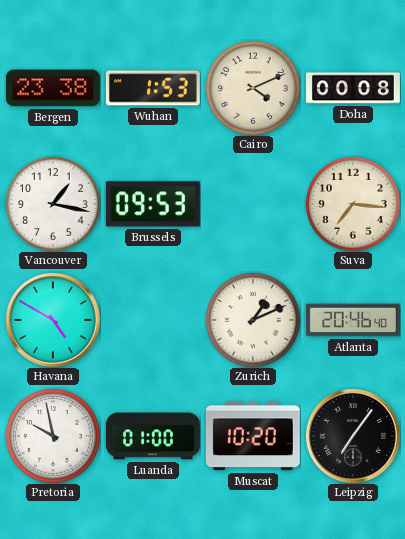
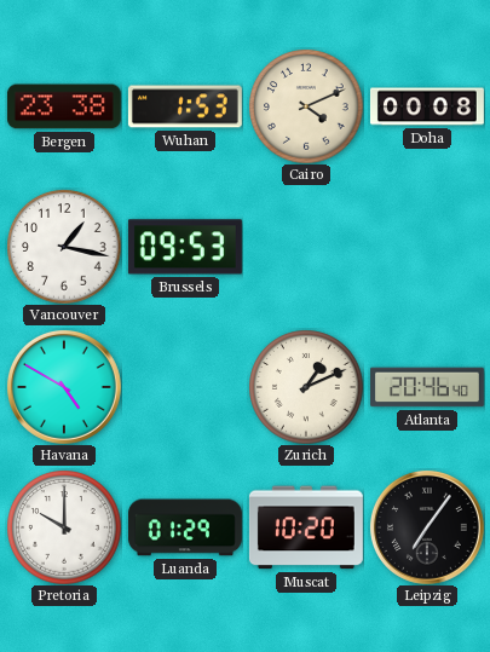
Suva: 7:16 -> none (353, 204)
Pretoria: 9:58 -> 10:00 (64, 527)
Luanda: 01:00 -> 01:29 (185, 527)
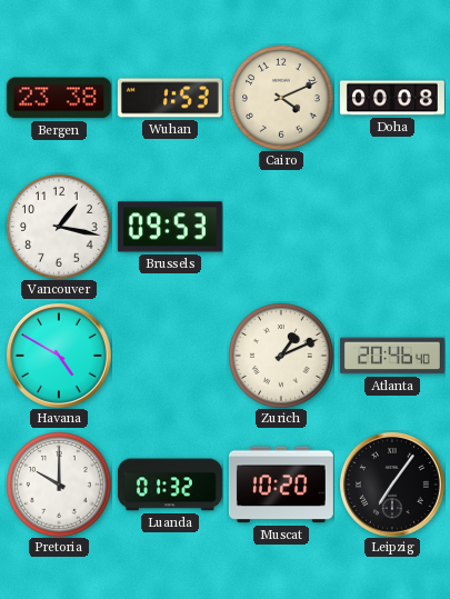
Luanda: 01:29 -> 01:32 (170, 485)
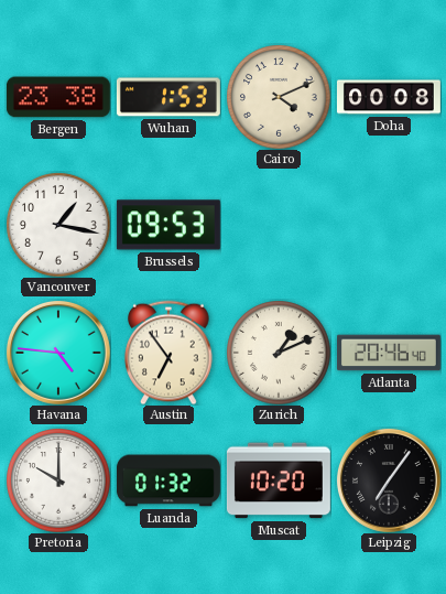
Havana: 4:50 -> 4:46 (58, 353)
Austin: none -> 6:54 (168, 353)
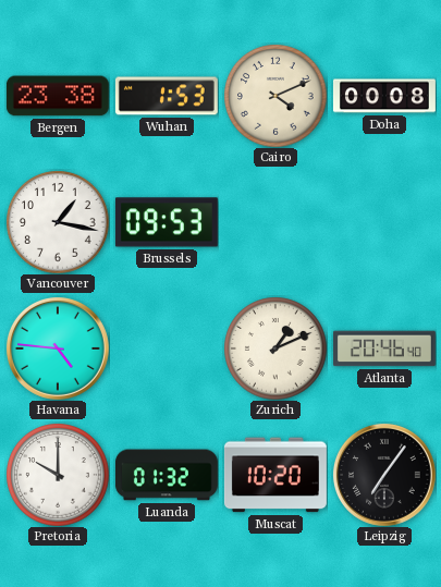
Austin: 6:54 -> none (168, 353)
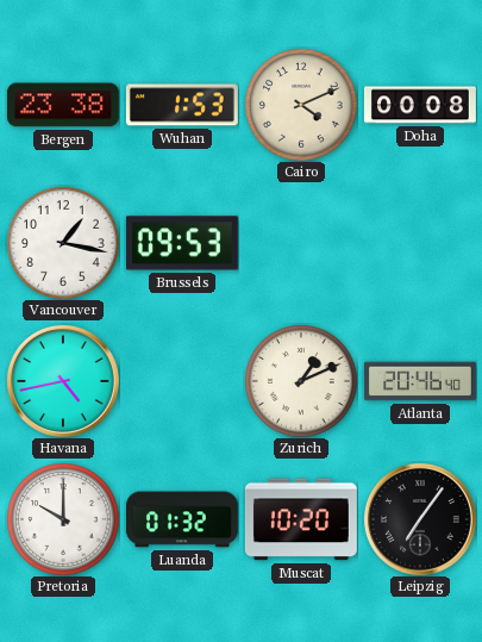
Havana: 4:46 -> 4:43 (63, 381)
